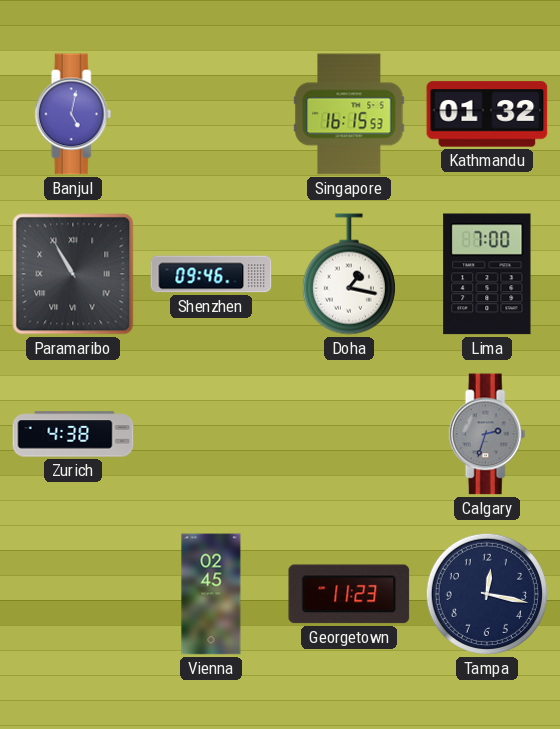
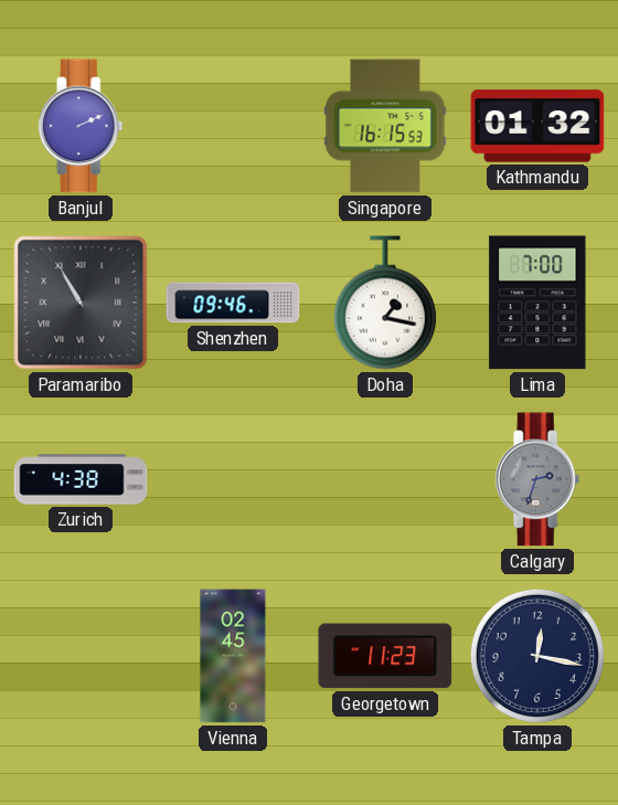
Banjul: 5:02 -> 2:11 (81, 126)
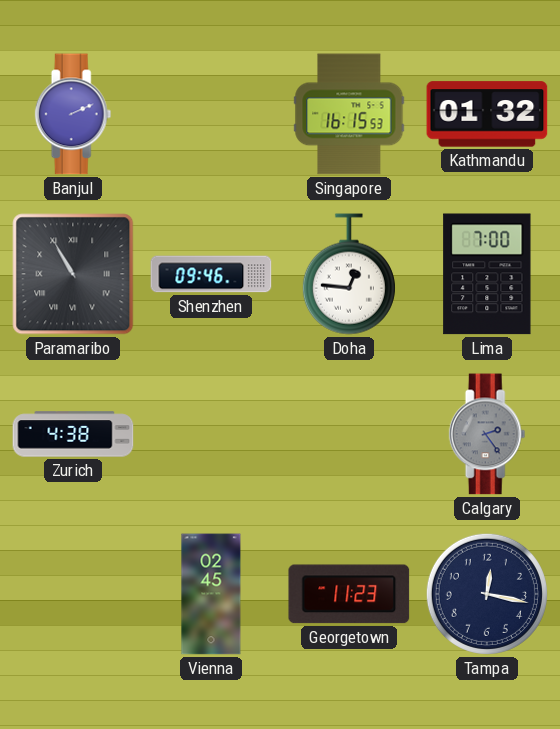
Doha: 1:17 -> 12:46 (349, 274)
Calgary: 2:33 -> 2:24 (487, 434)
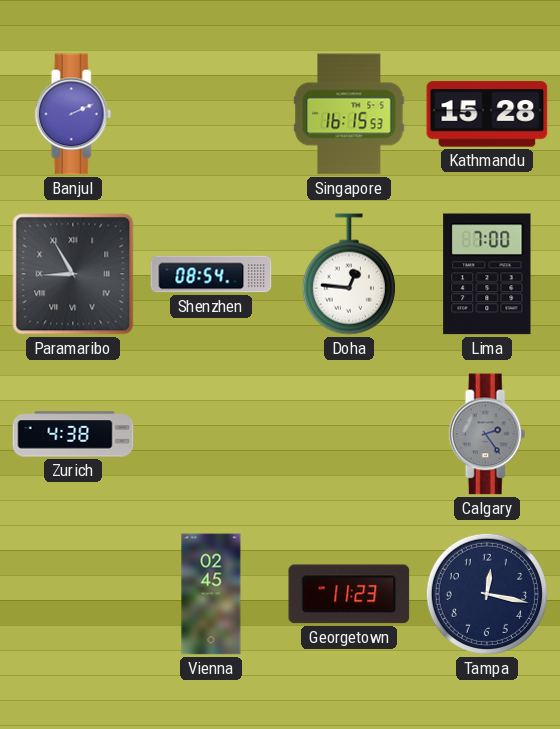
Kathmandu: 01:32 -> 15:28 (487, 114)
Paramaribo: 10:55 -> 8:55 (73, 274)
Shenzhen: 09:46 -> 08:54 (211, 274)
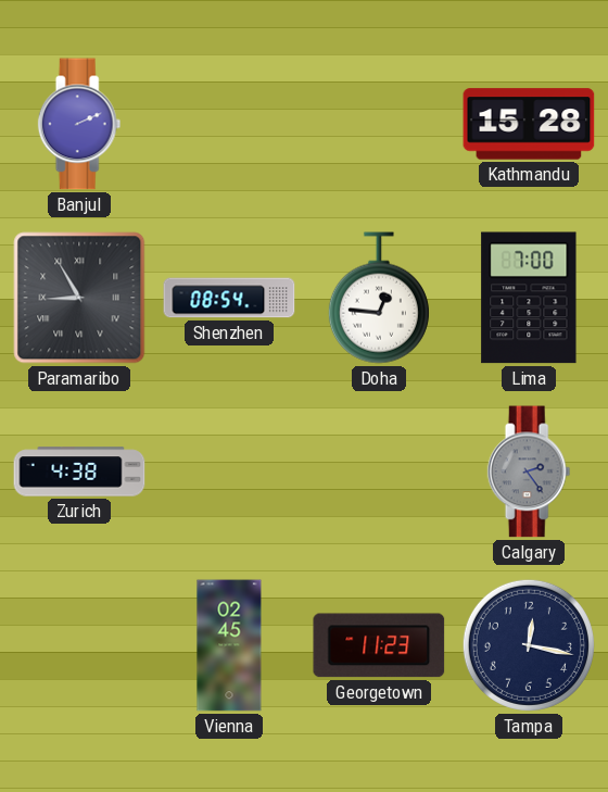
Singapore: 16:15 -> none (349, 114)
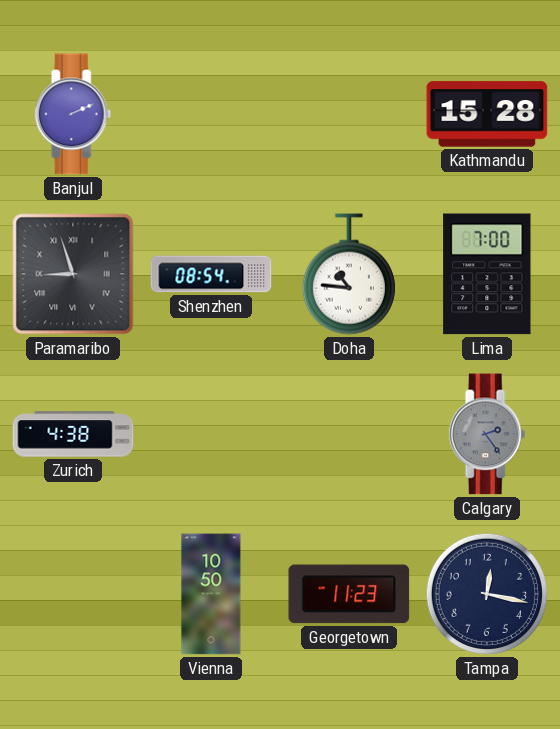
Paramaribo: 8:55 -> 8:57 (73, 274)
Doha: 12:46 -> 10:46 (349, 274)
Vienna: 02:45 -> 10:50 (211, 594)
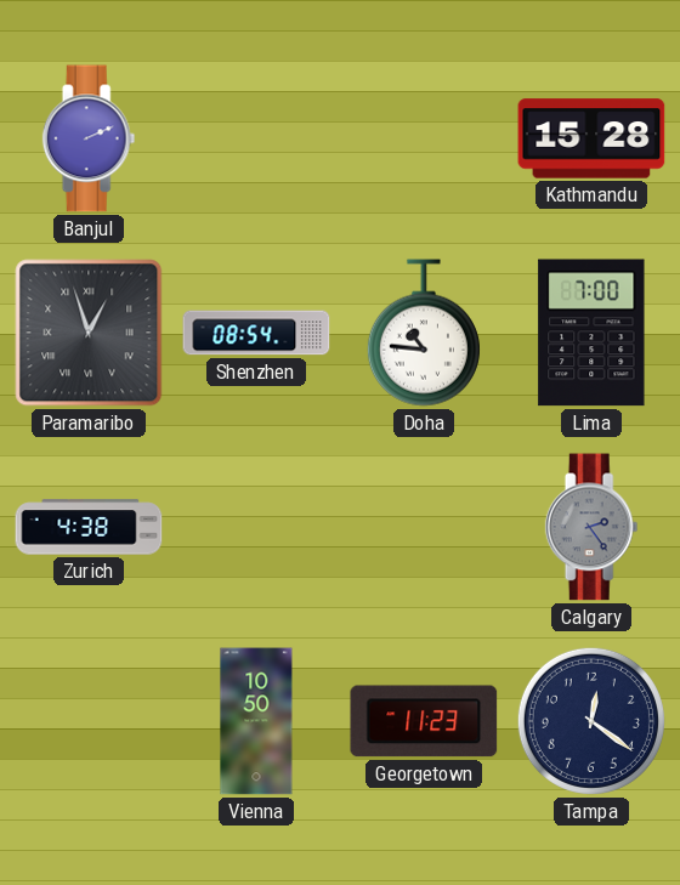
Paramaribo: 8:57 -> 12:57 (89, 333)
Tampa: 12:17 -> 12:21 (591, 721)
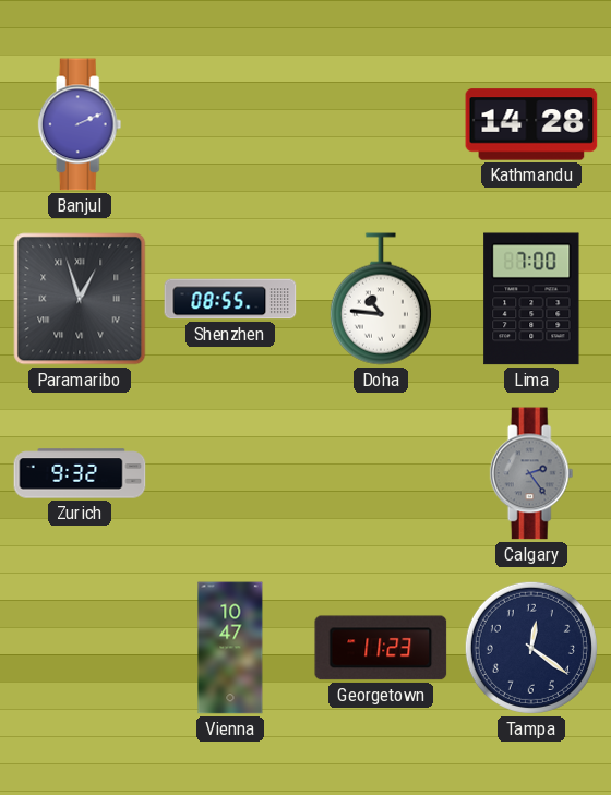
Kathmandu: 15:28 -> 14:28 (531, 124)
Shenzhen: 08:54 -> 08:55 (230, 299)
Zurich: 4:38 -> 9:32 (80, 473)
Vienna: 10:50 -> 10:47 (230, 648)
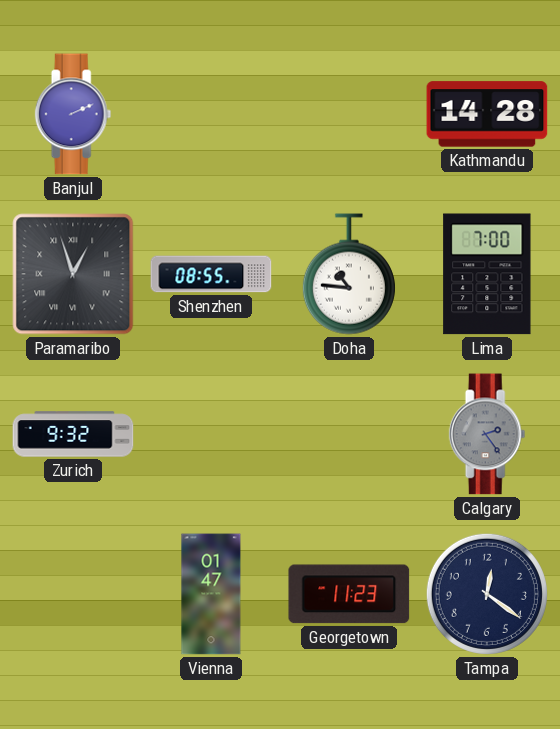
Vienna: 10:47 -> 01:47 (211, 594)
